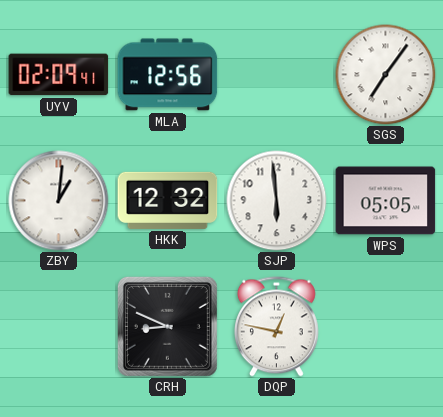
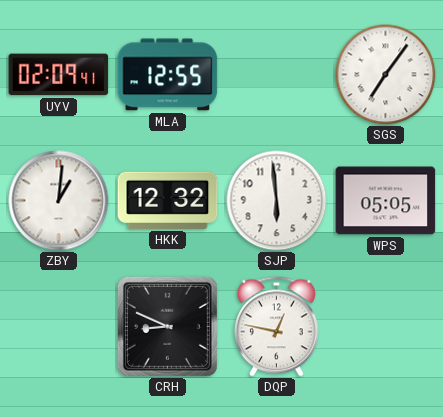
MLA: 12:56 -> 12:55 (168, 75)
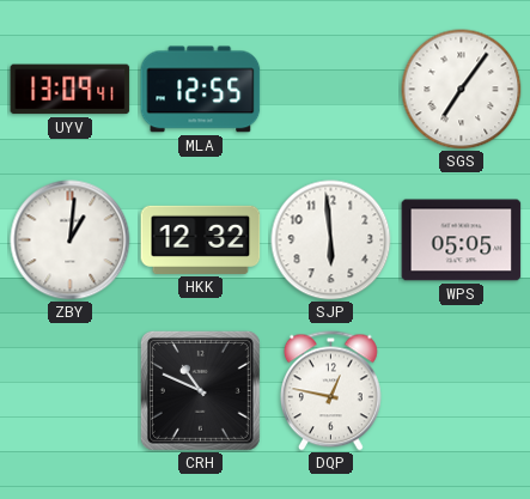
UYV: 02:09 -> 13:09 (71, 90)
CRH: 8:49 -> 10:49 (200, 390)
